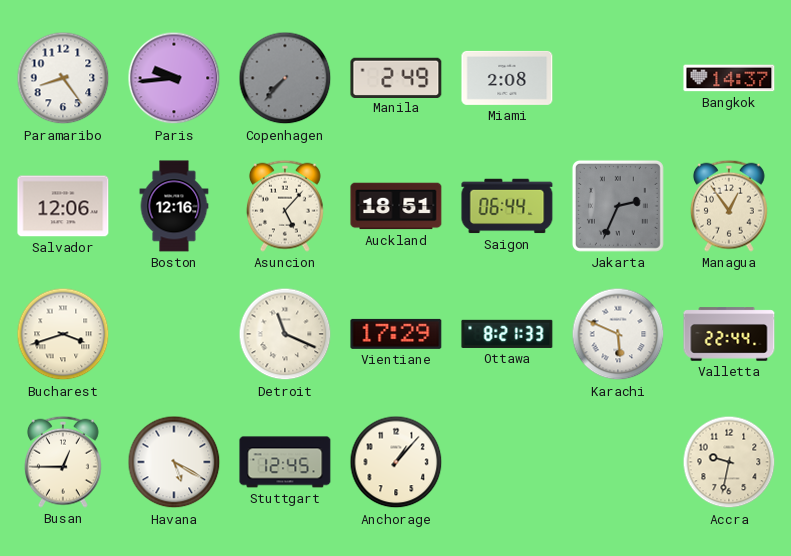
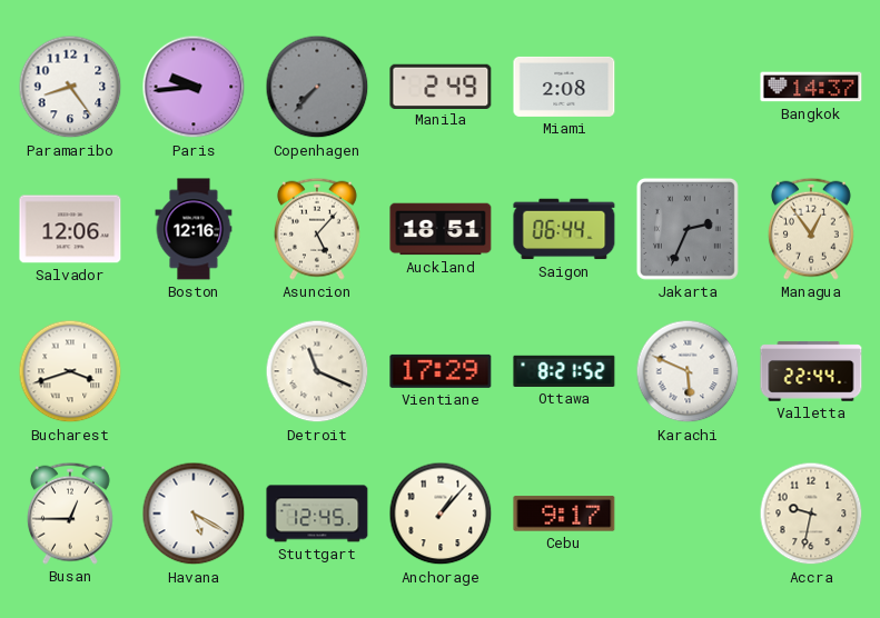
Ottawa: 8:21:33 -> 8:21:52 (564, 371)
Cebu: none -> 9:17 (564, 514)
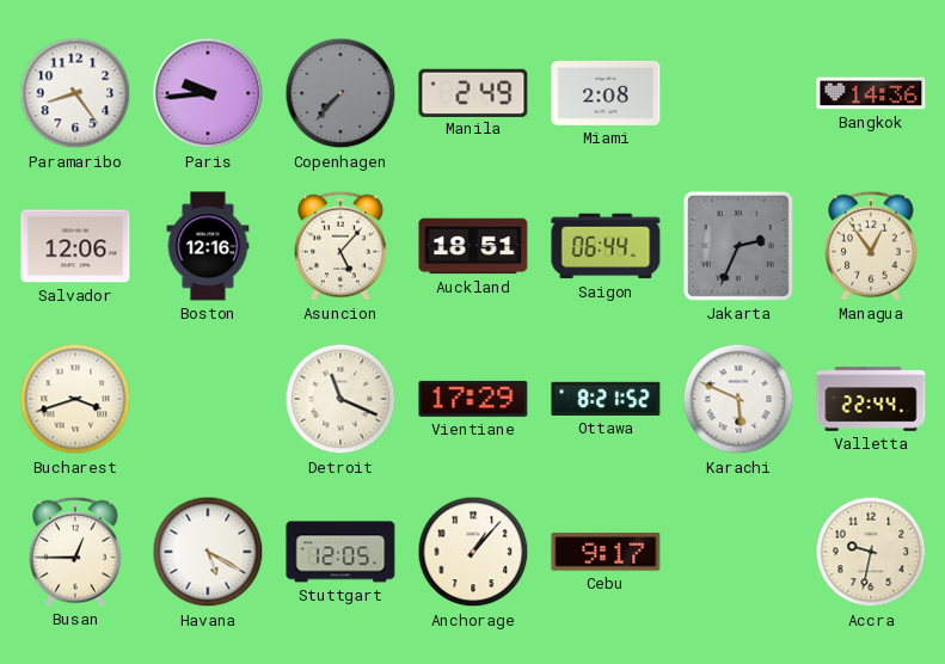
Bangkok: 14:37 -> 14:36 (871, 93)
Stuttgart: 12:45 -> 12:05 (340, 552)
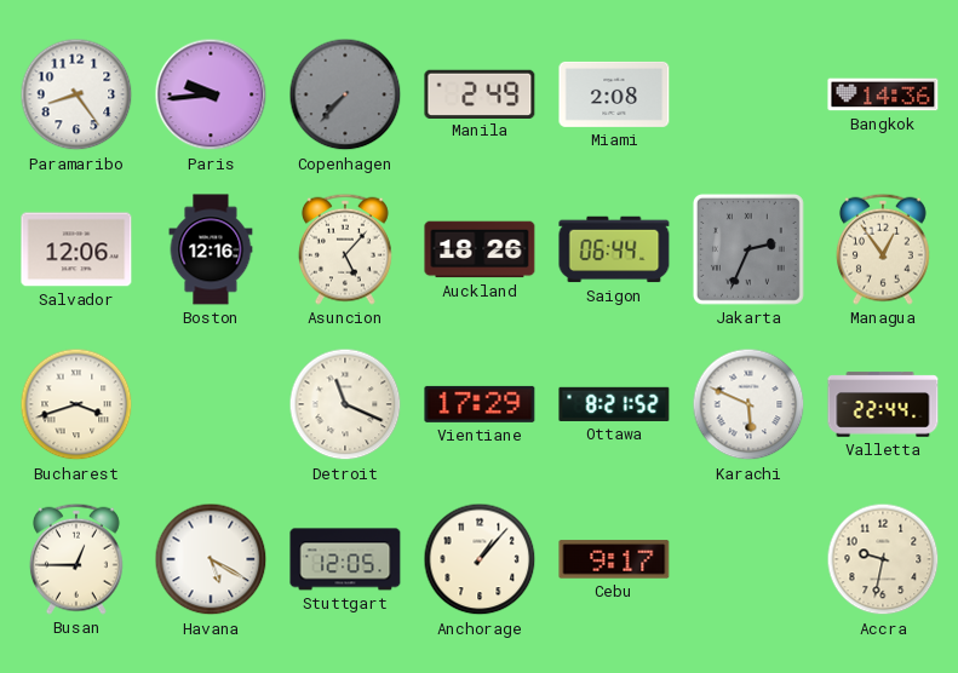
Auckland: 18:51 -> 18:26 (480, 249)
